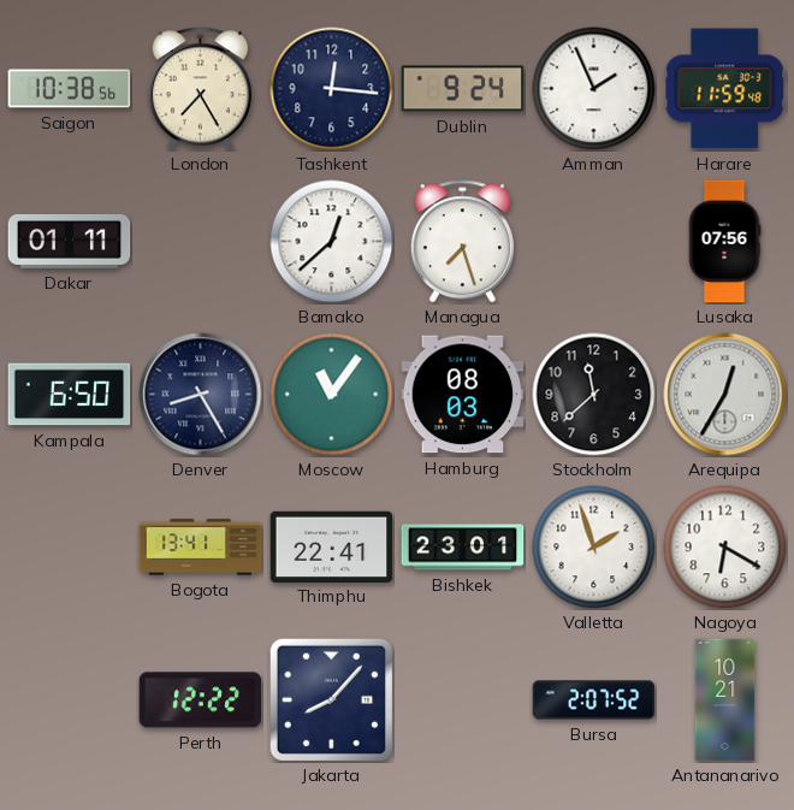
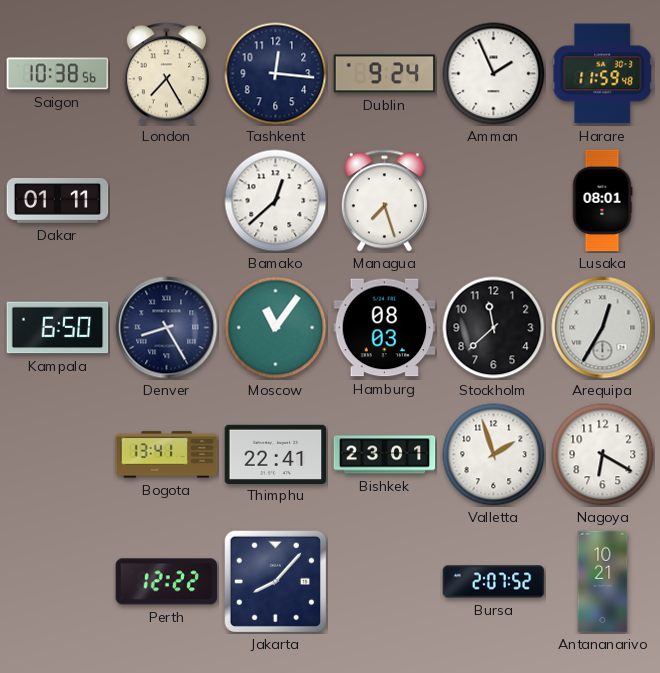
Lusaka: 07:56 -> 08:01 (602, 201)
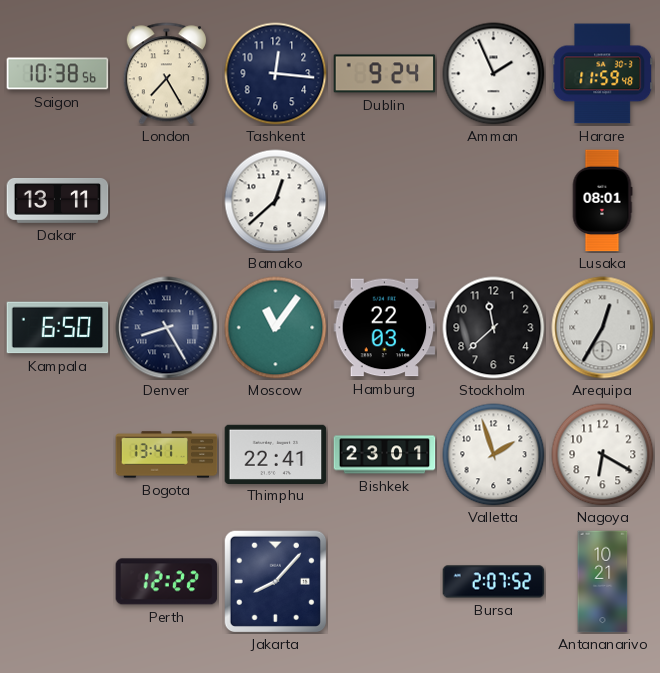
Dakar: 01:11 -> 13:11 (58, 200)
Managua: 7:27 -> none (384, 201)
Hamburg: 08:03 -> 22:03 (385, 328)
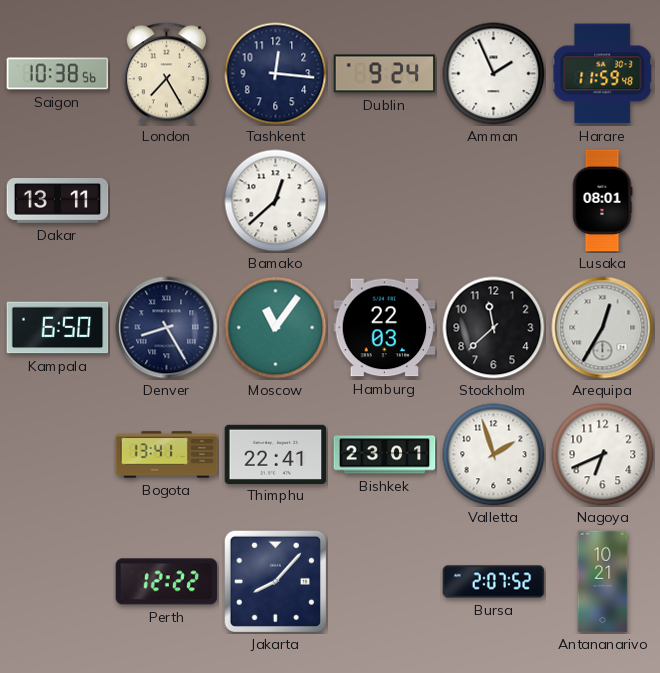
Nagoya: 6:20 -> 6:41 (603, 455)
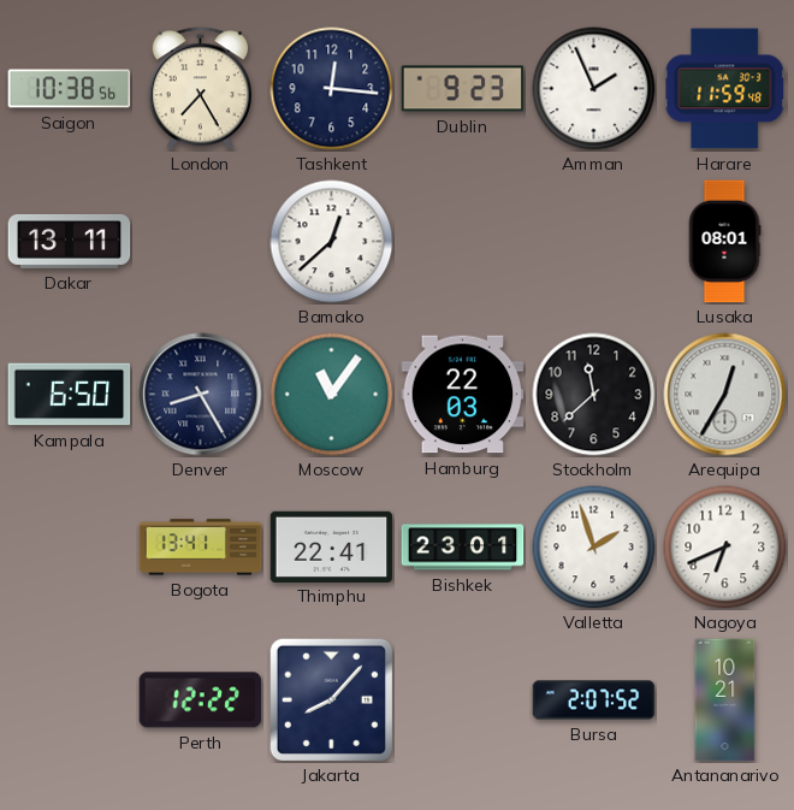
Dublin: 9:24 -> 9:23 (463, 89)
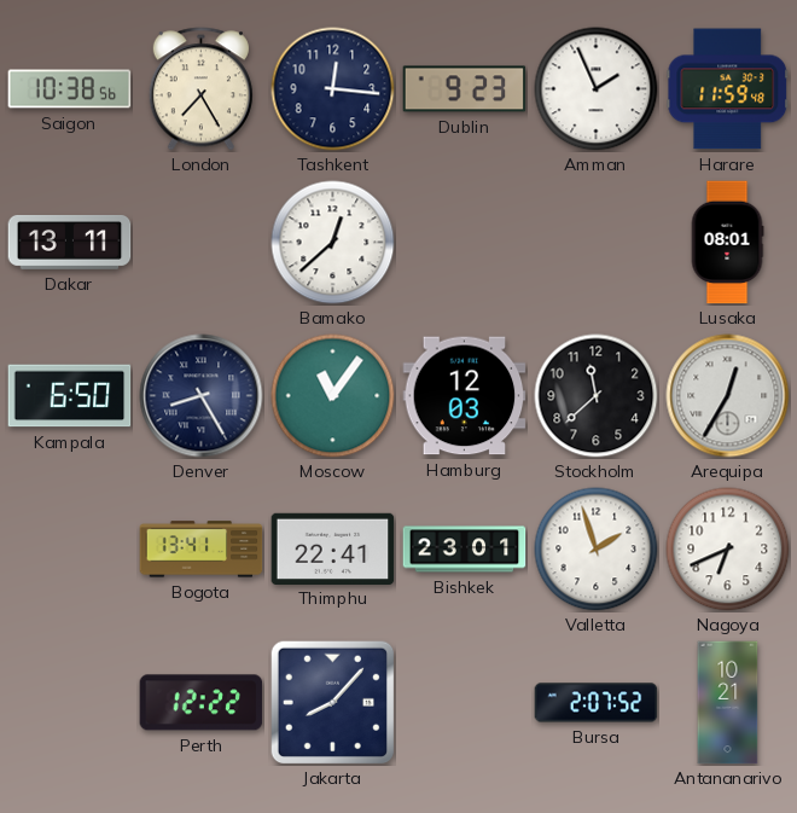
Hamburg: 22:03 -> 12:03 (465, 396)
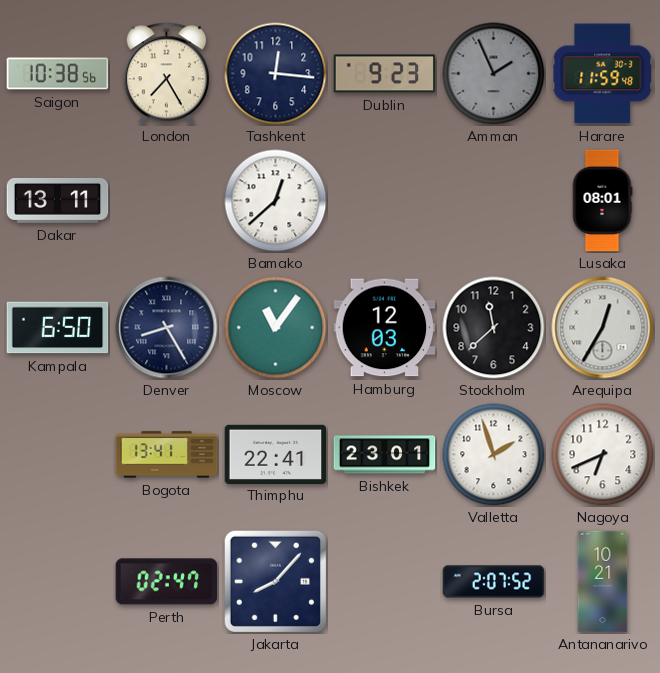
Amman dial: white -> grey (494, 74)
Perth: 12:22 -> 02:47 (167, 582)
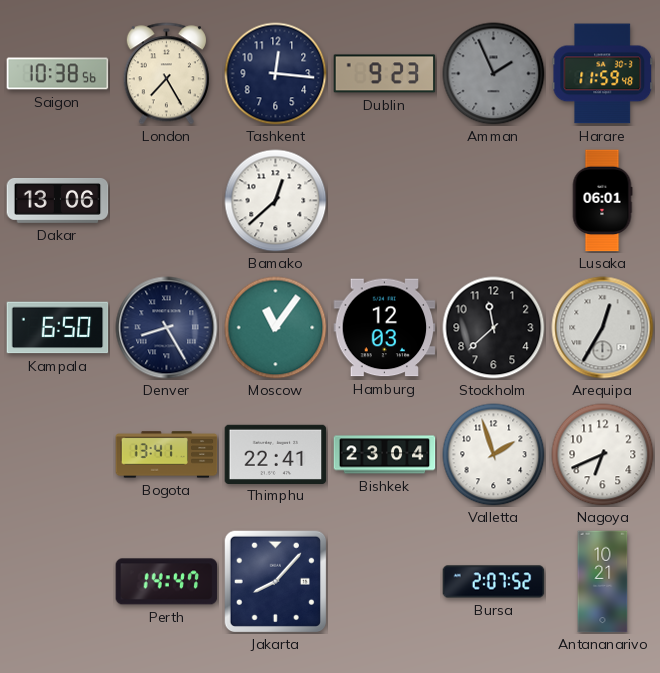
Dakar: 13:11 -> 13:06 (58, 200)
Lusaka: 08:01 -> 06:01 (602, 201)
Bishkek: 23:01 -> 23:04 (385, 455)
Perth: 02:47 -> 14:47 (167, 582)
